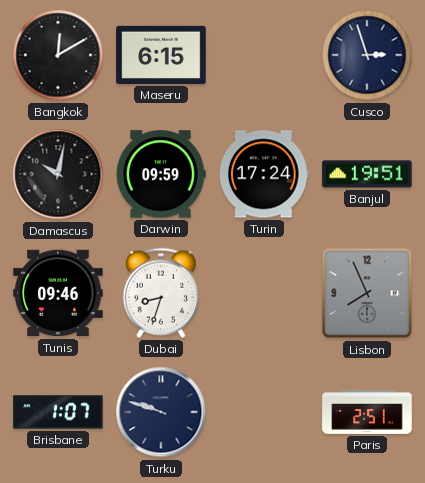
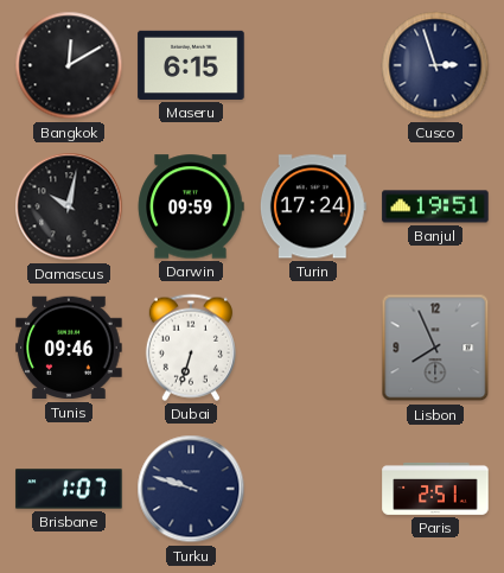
Dubai: 8:33 -> 6:33 (191, 348)
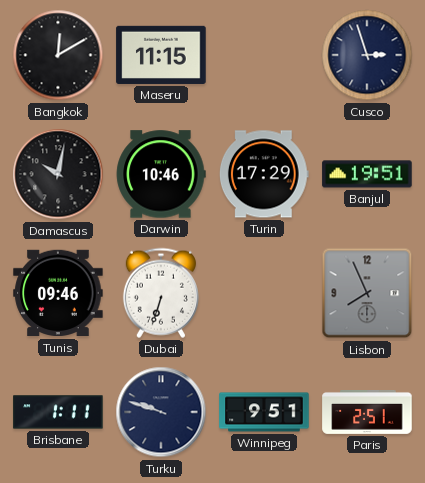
Maseru: 6:15 -> 11:15 (161, 55)
Darwin: 09:59 -> 10:46 (161, 174)
Turin: 17:24 -> 17:29 (264, 174)
Brisbane: 1:07 -> 1:11 (58, 412)
Winnipeg: none -> 9:51 (264, 412)
